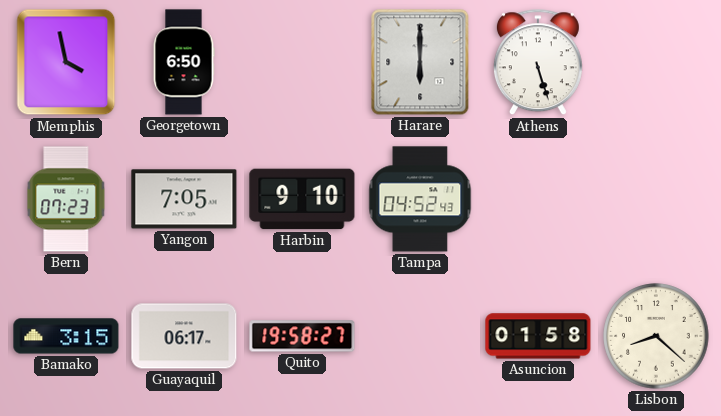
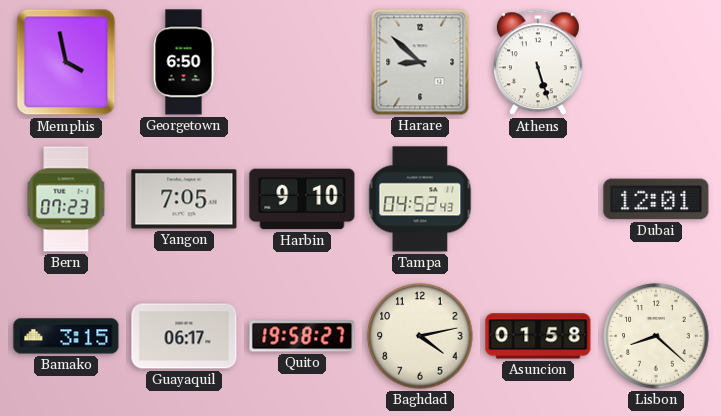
Harare: 6:00 -> 8:52 (420, 62)
Dubai: none -> 12:01 (656, 199)
Baghdad: none -> 4:13 (420, 336)
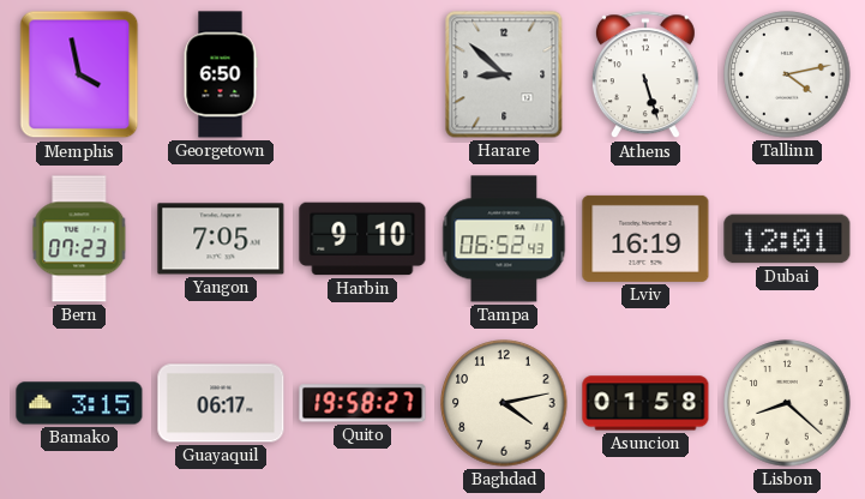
Tallinn: none -> 4:13 (787, 74)
Tampa: 04:52 -> 06:52 (504, 239)
Lviv: none -> 16:19 (645, 239)
